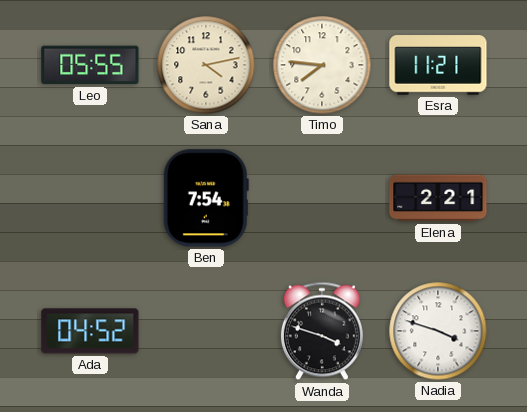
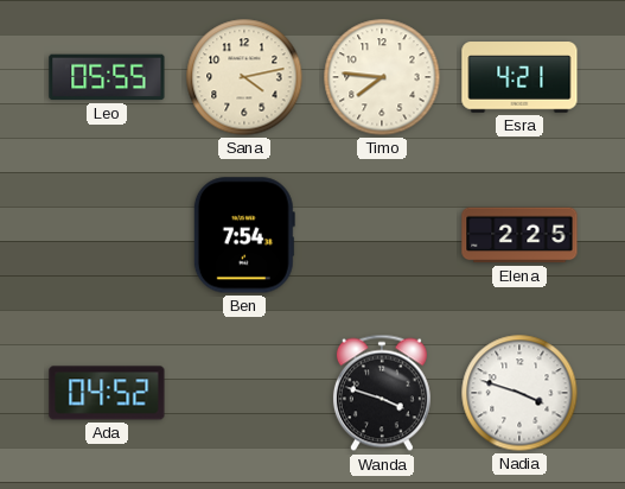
Esra: 11:21 -> 4:21 (519, 77)
Elena: 2:21 -> 2:25 (519, 235)
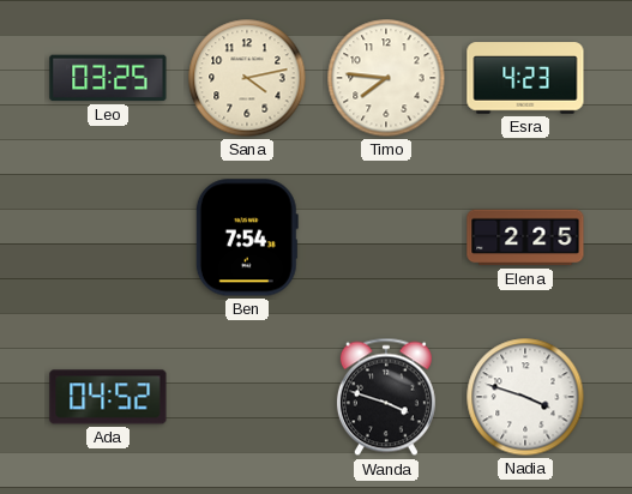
Leo: 05:55 -> 03:25 (108, 78)
Esra: 4:21 -> 4:23 (525, 78)
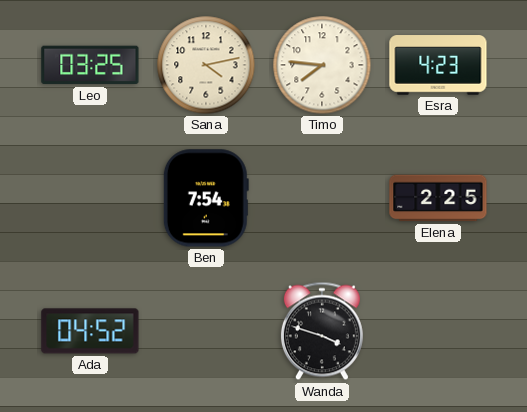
Nadia: 3:48 -> none (525, 397)
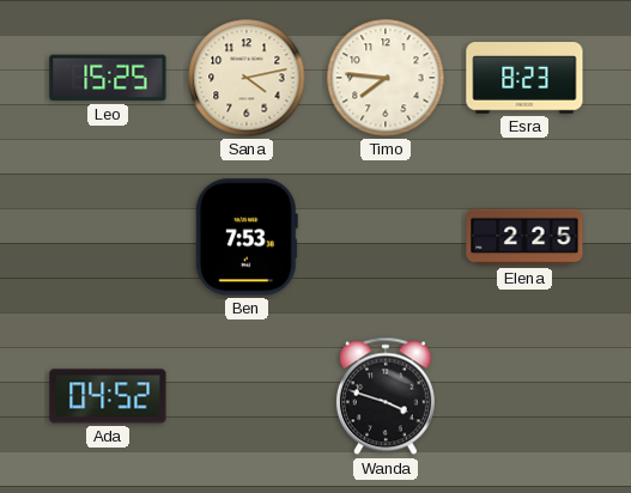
Leo: 03:25 -> 15:25 (108, 78)
Esra: 4:23 -> 8:23 (524, 78)
Ben: 7:54 -> 7:53 (247, 237)
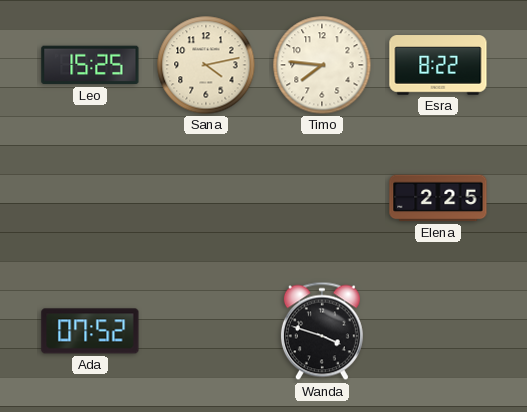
Esra: 8:23 -> 8:22 (438, 65)
Ben: 7:53 -> none (247, 237)
Ada: 04:52 -> 07:52 (90, 331)
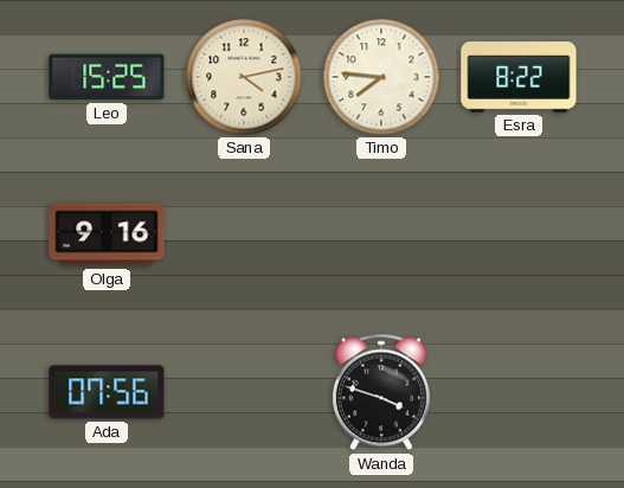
Olga: none -> 9:16 (107, 235)
Elena: 2:25 -> none (438, 198)
Ada: 07:52 -> 07:56 (107, 392)
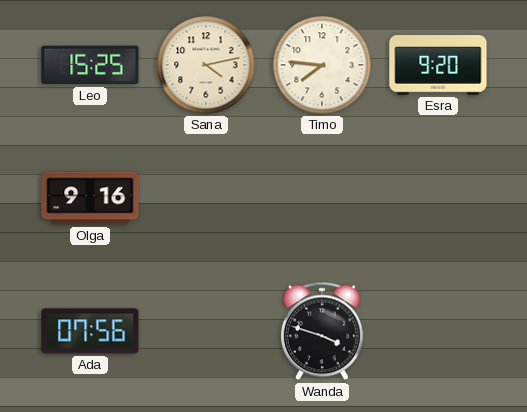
Esra: 8:22 -> 9:20 (438, 65)
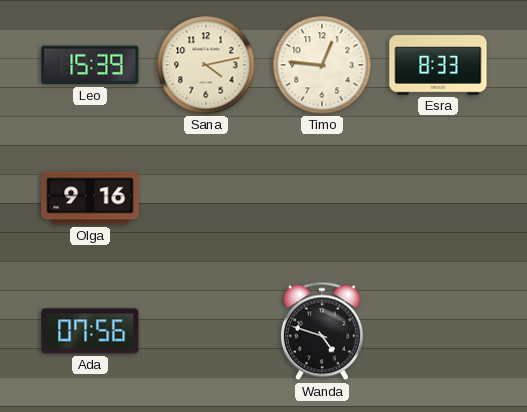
Leo: 15:25 -> 15:39 (90, 65)
Timo: 7:46 -> 12:46 (322, 65)
Esra: 9:20 -> 8:33 (438, 65)
Wanda: 3:48 -> 4:48 (322, 331)
